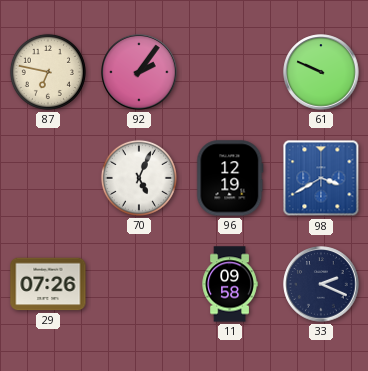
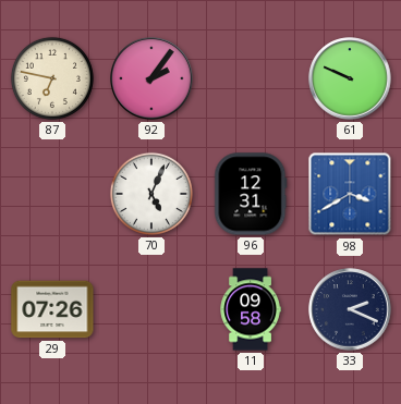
96: 12:19 -> 12:31 (251, 194)
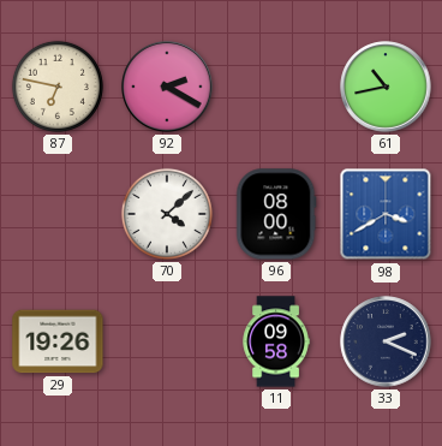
92: 2:06 -> 2:20 (167, 87)
61: 9:49 -> 10:43 (386, 87)
70: 5:04 -> 4:08 (167, 214)
96: 12:31 -> 08:00 (276, 214)
29: 07:26 -> 19:26 (58, 341)
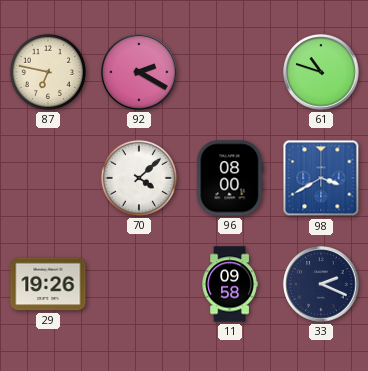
61: 10:43 -> 10:48 (321, 72)
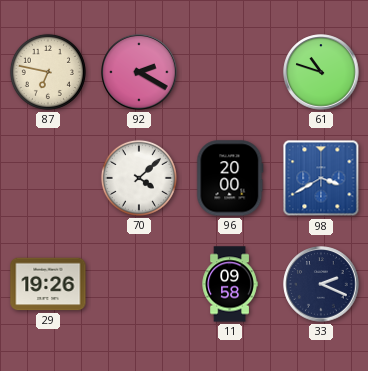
96: 08:00 -> 20:00 (230, 178)
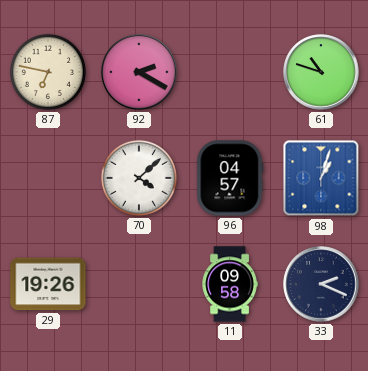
96: 20:00 -> 04:57 (230, 178)
98: 3:40 -> 1:03 (321, 178)
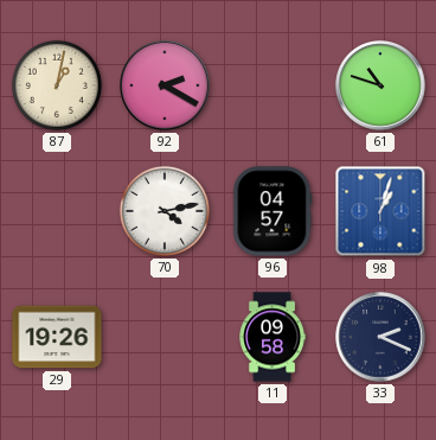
87: 6:47 -> 1:02 (57, 85)
70: 4:08 -> 4:13 (165, 211)
